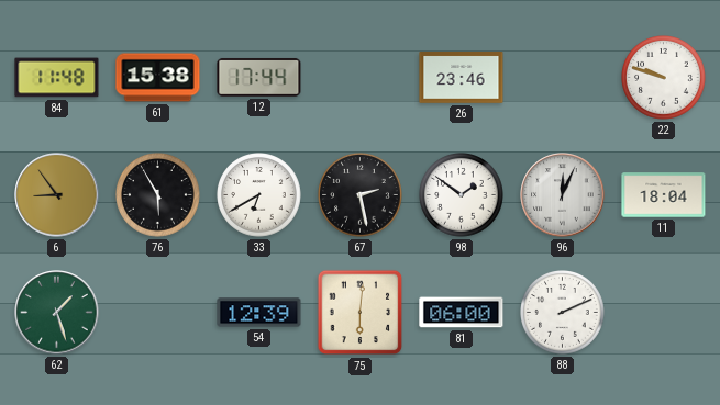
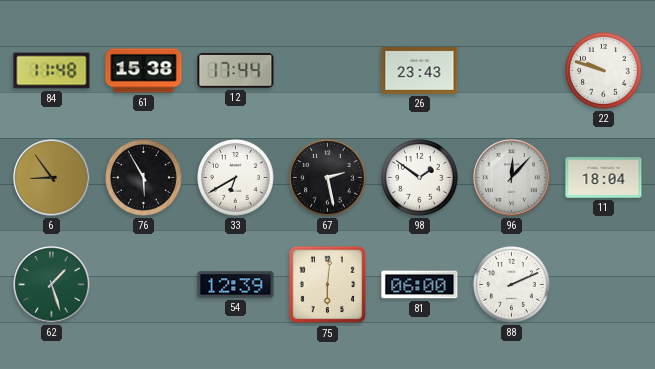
26: 23:46 -> 23:43 (420, 71)
96: 12:04 -> 12:07 (512, 178)
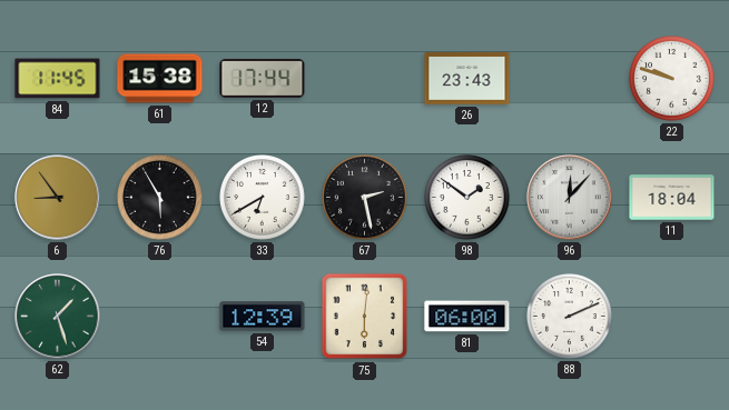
84: 11:48 -> 11:45 (58, 79)
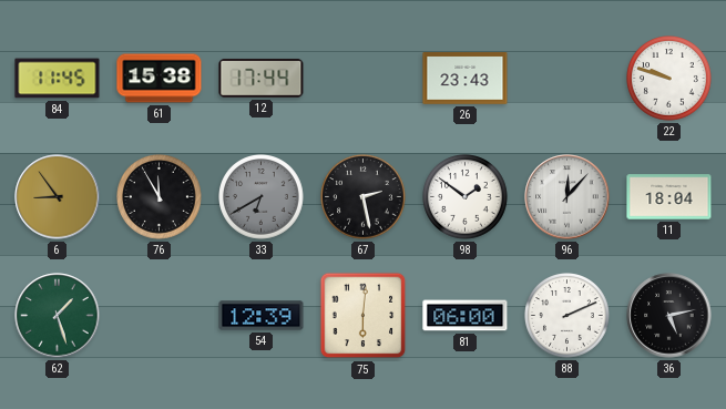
76: 5:55 -> 11:55 (160, 197)
33 dial: white -> grey (262, 197)
36: none -> 5:13 (669, 316)
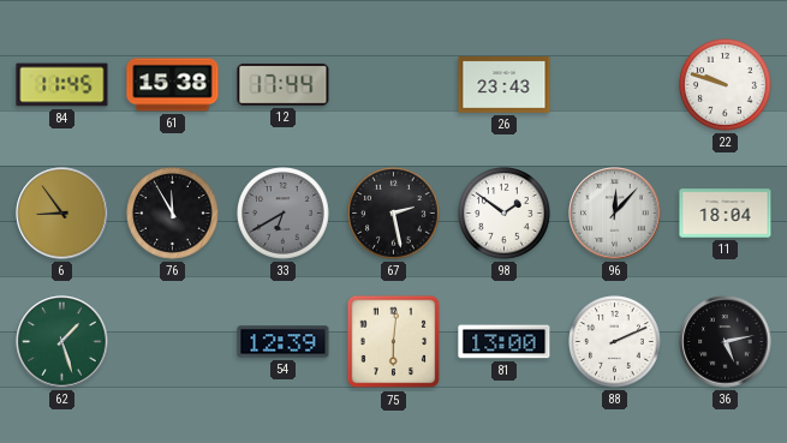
81: 06:00 -> 13:00 (505, 342)
